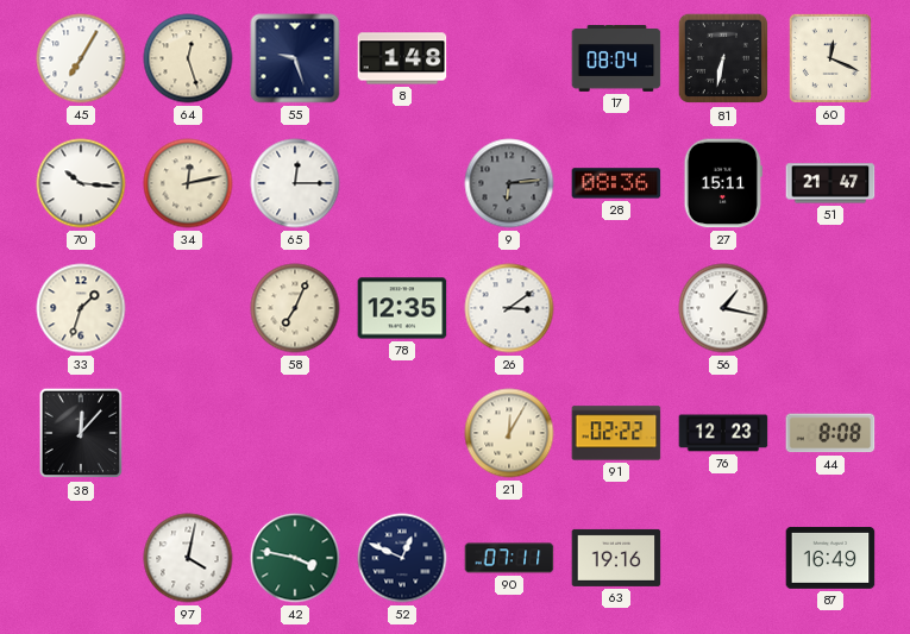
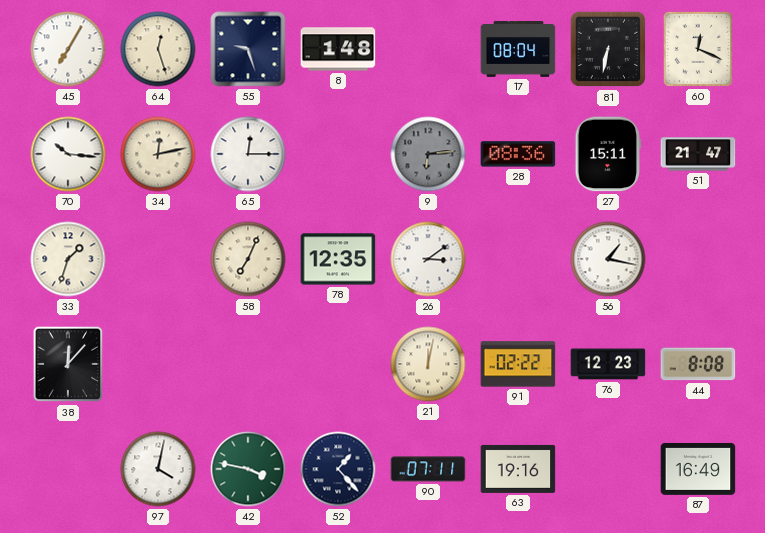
21: 12:05 -> 12:02 (428, 364)
52: 12:49 -> 1:23 (338, 469)
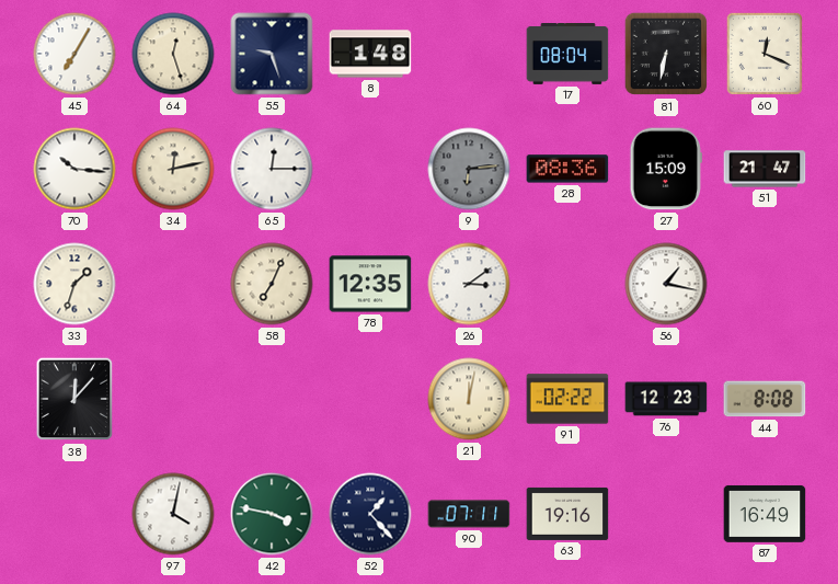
27: 15:11 -> 15:09 (666, 169)
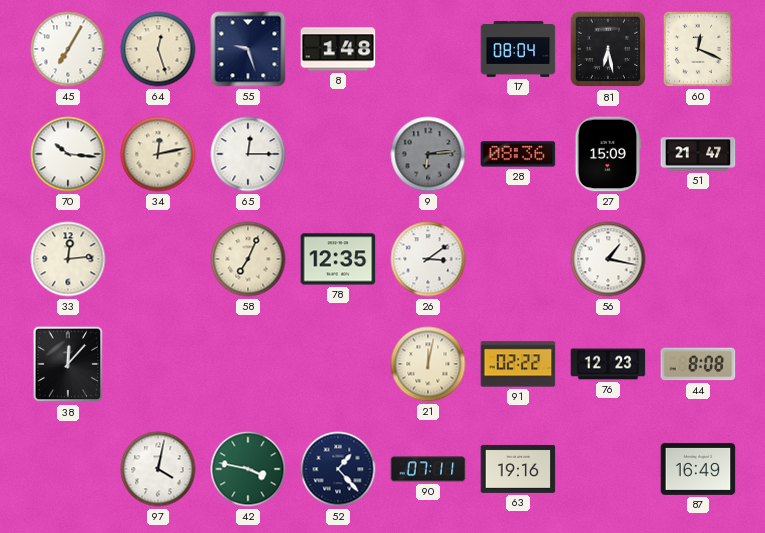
81: 6:32 -> 6:28 (608, 49)
33: 1:33 -> 12:14 (68, 259)
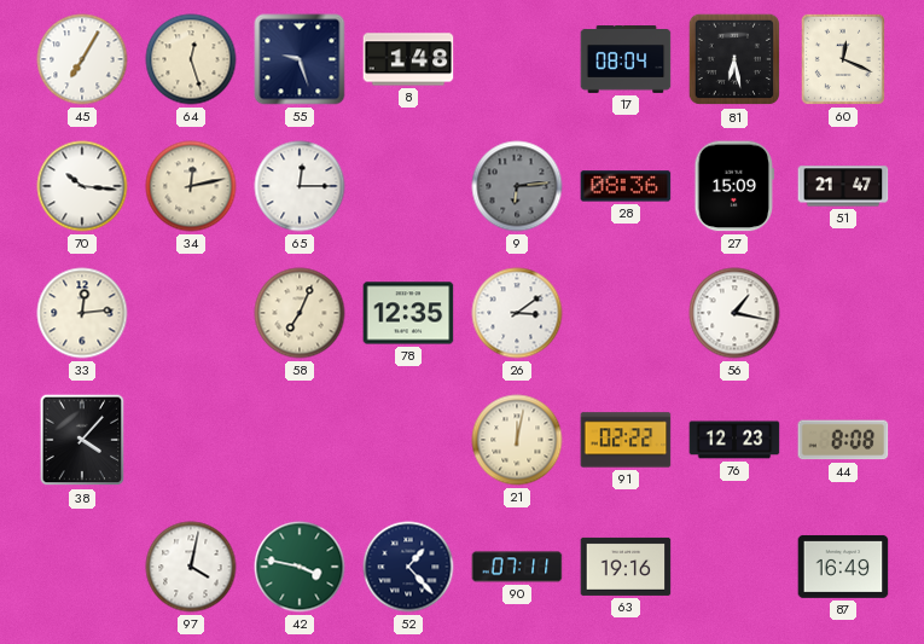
38: 12:07 -> 4:07 (82, 440)
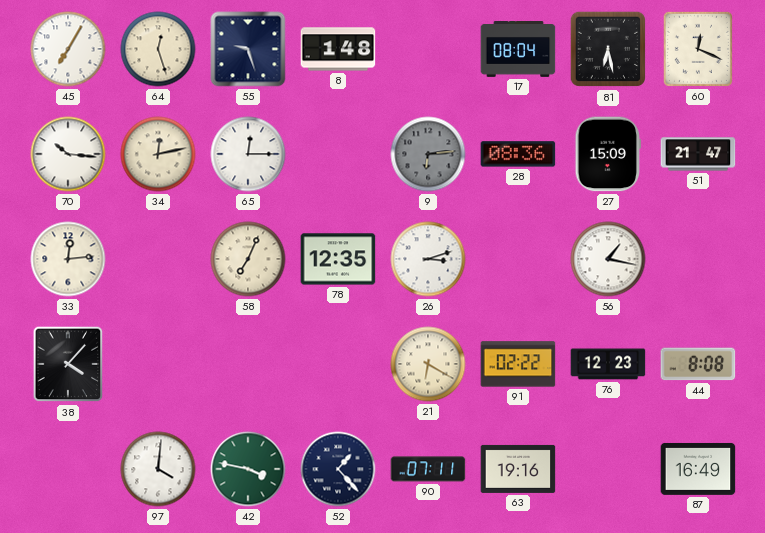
26: 3:09 -> 3:12 (428, 259)
21: 12:02 -> 6:20 (428, 364)
97: 4:02 -> 4:01 (158, 469)
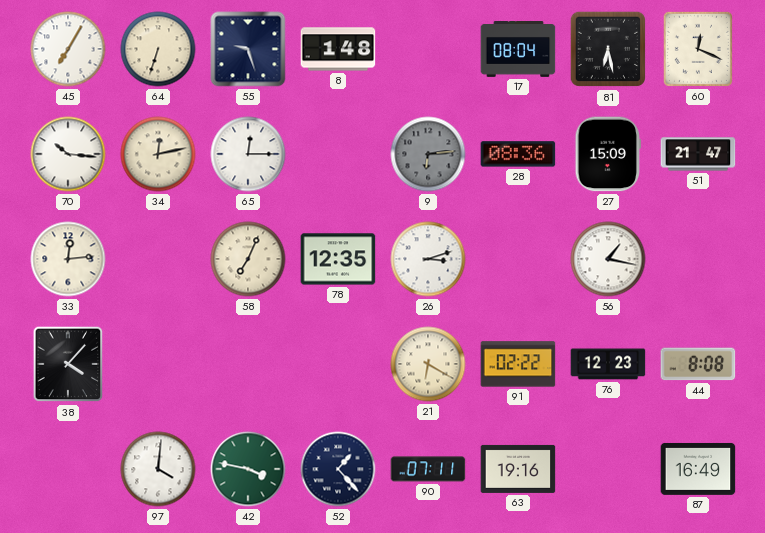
64: 12:27 -> 6:33 (158, 49)
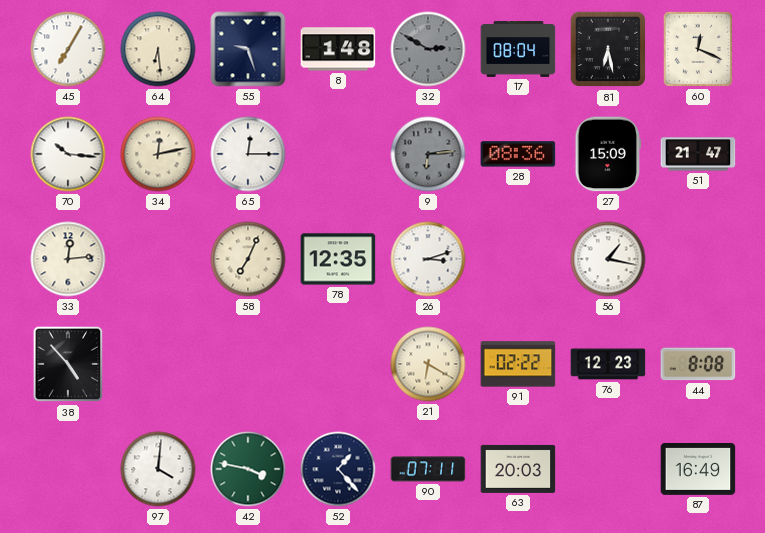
64: 6:33 -> 6:29 (158, 49)
32: none -> 2:50 (428, 49)
38: 4:07 -> 4:53 (68, 364)
63: 19:16 -> 20:03 (518, 469)
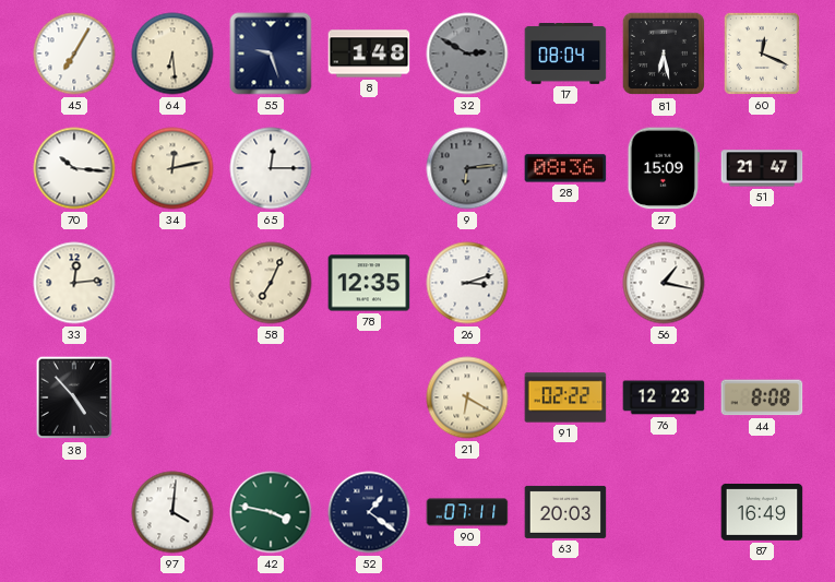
52: 1:23 -> 1:21 (369, 512)
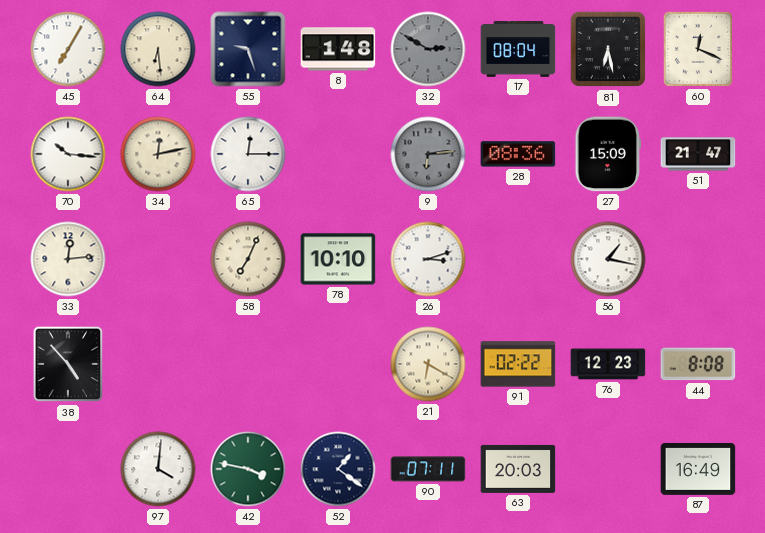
78: 12:35 -> 10:10 (338, 259)
